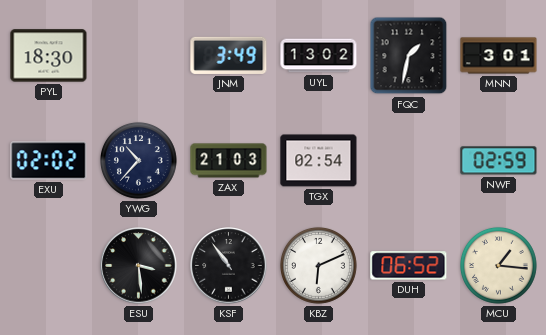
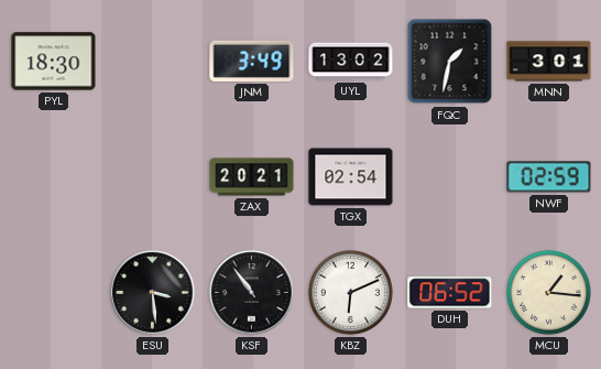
EXU: 02:02 -> none (49, 161)
YWG: 10:37 -> none (138, 160)
ZAX: 21:03 -> 20:21 (252, 177)
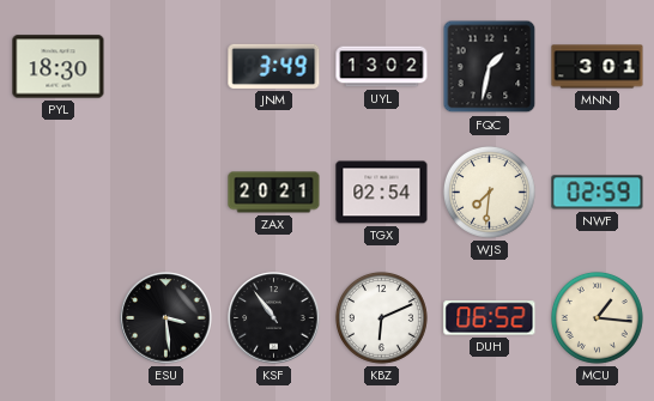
WJS: none -> 7:31 (489, 192)
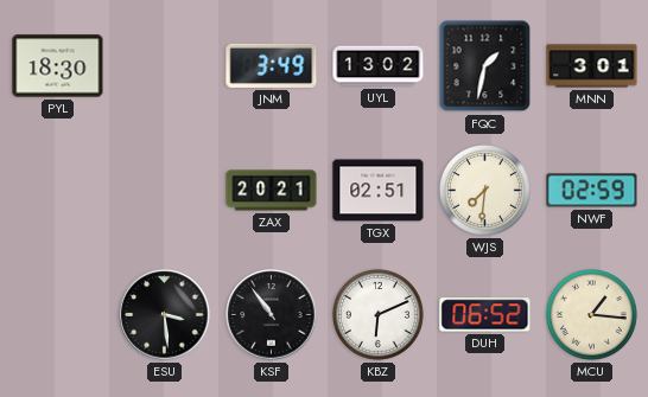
TGX: 02:54 -> 02:51 (379, 191)
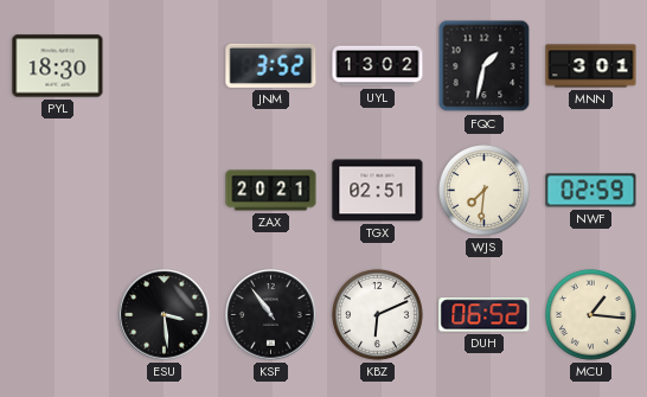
JNM: 3:49 -> 3:52 (271, 65)
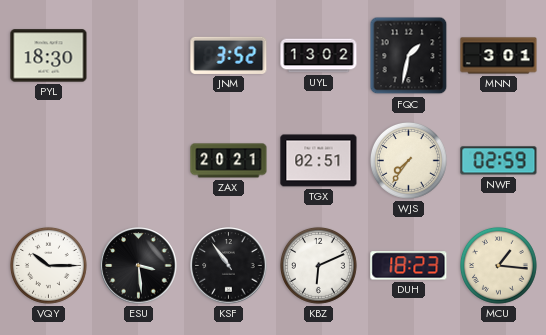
WJS: 7:31 -> 7:36 (408, 160)
VQY: none -> 10:15 (48, 265)
DUH: 06:52 -> 18:23 (409, 266)
